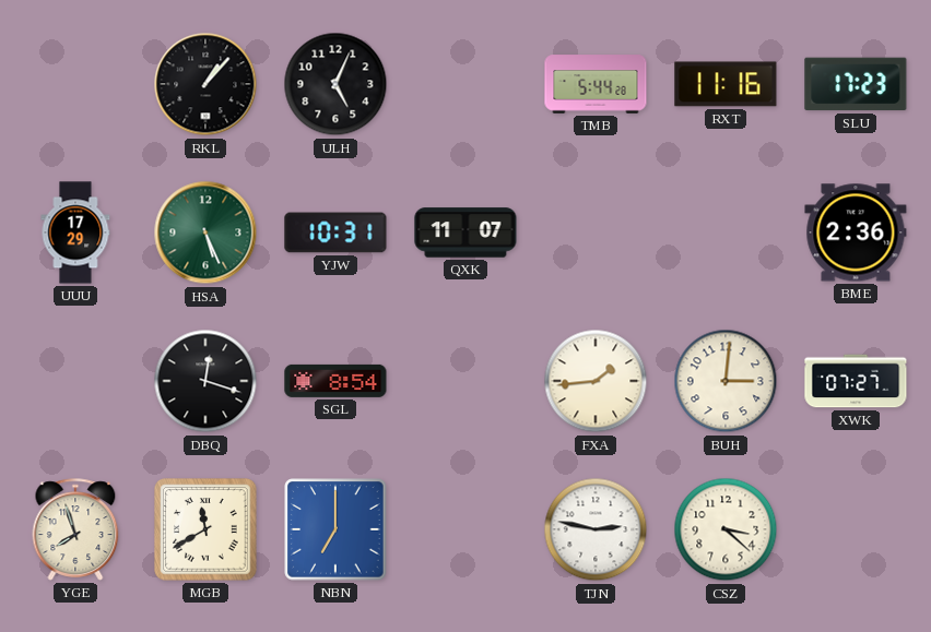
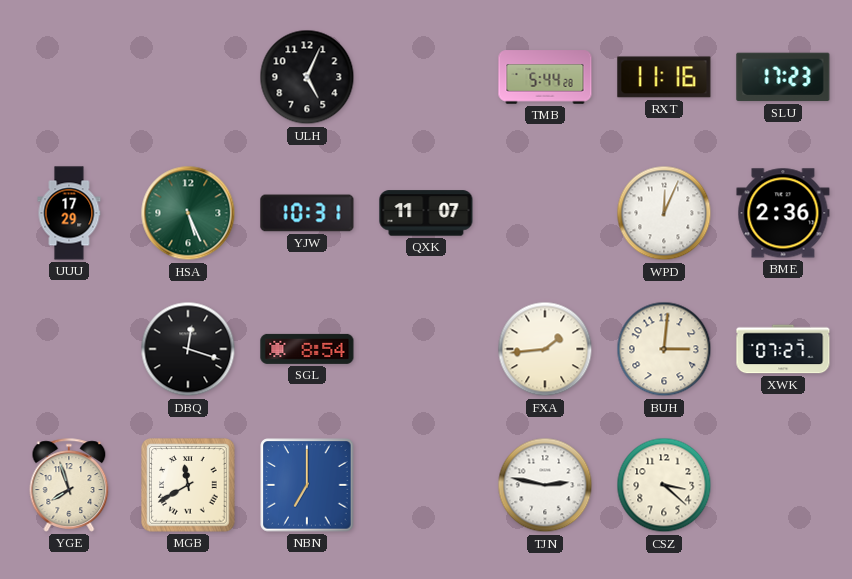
RKL: 1:07 -> none (205, 84)
WPD: none -> 12:04 (664, 213)
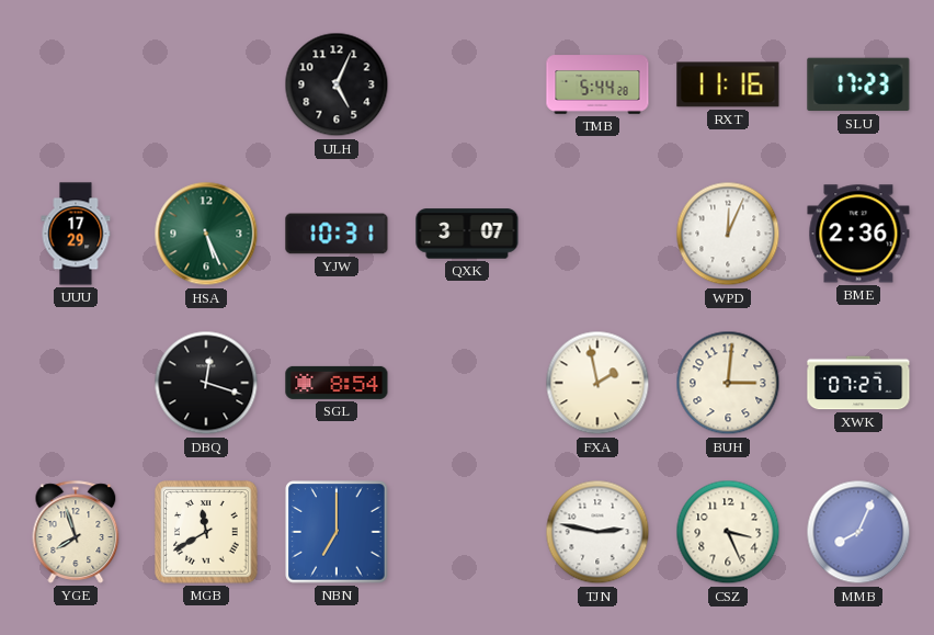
QXK: 11:07 -> 3:07 (467, 234)
FXA: 1:44 -> 1:58 (597, 383)
CSZ: 3:22 -> 3:26 (728, 532)
MMB: none -> 8:04 (858, 532)
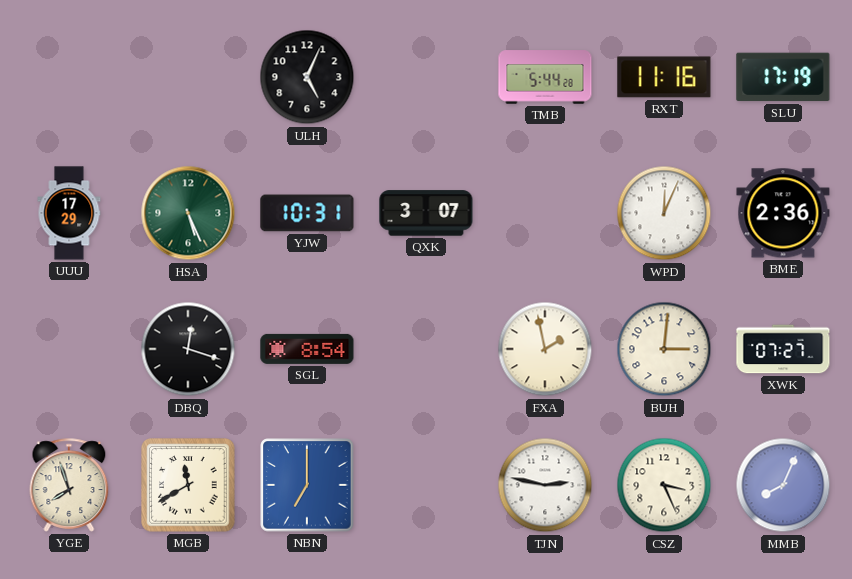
SLU: 17:23 -> 17:19 (783, 77)
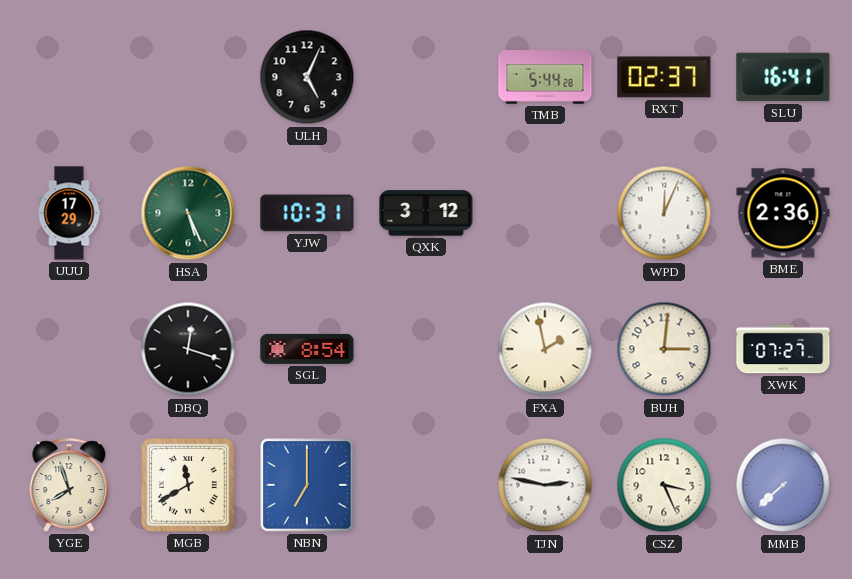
RXT: 11:16 -> 02:37 (664, 77)
SLU: 17:19 -> 16:41 (783, 77)
QXK: 3:07 -> 3:12 (426, 213)
MMB: 8:04 -> 7:38 (783, 485)
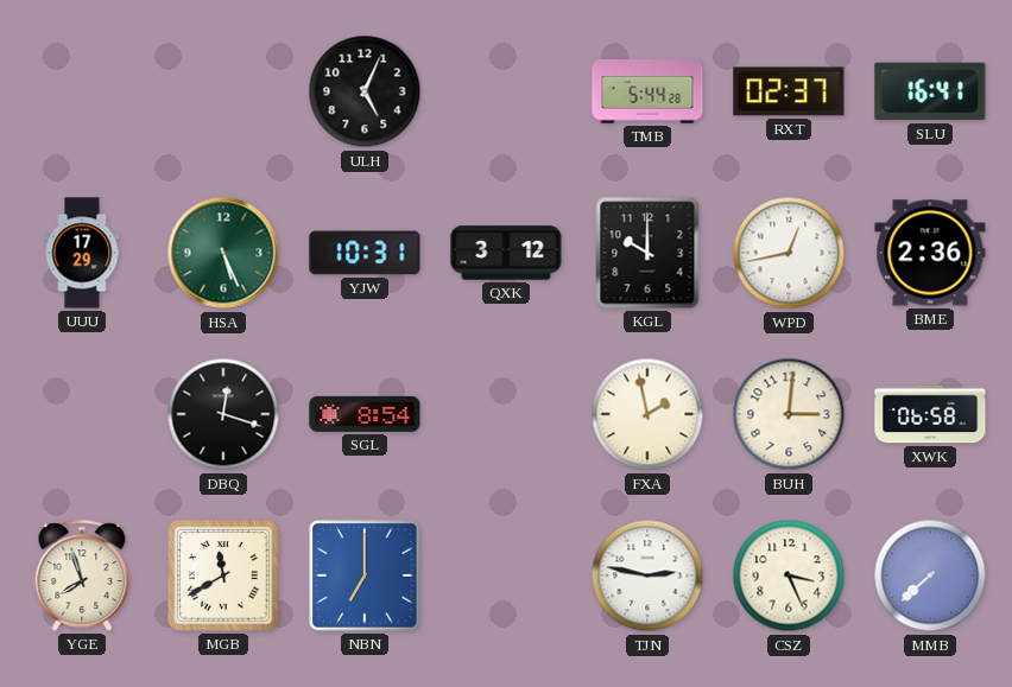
KGL: none -> 10:00 (647, 253)
WPD: 12:04 -> 12:43 (789, 253)
XWK: 07:27 -> 06:58 (930, 414)
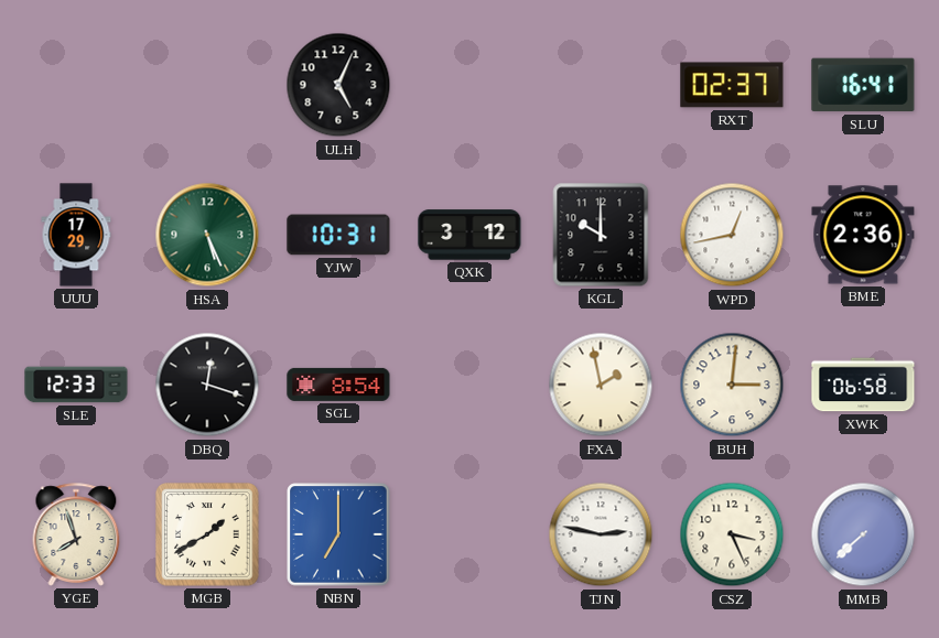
TMB: 5:44 -> none (647, 91)
SLE: none -> 12:33 (76, 385)
MGB: 11:40 -> 1:40 (207, 534)
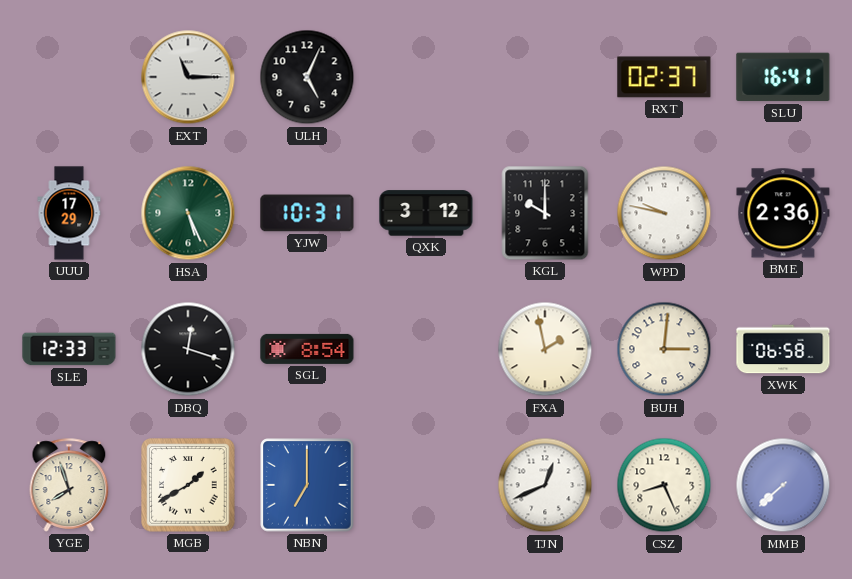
EXT: none -> 11:15 (188, 77)
WPD: 12:43 -> 9:47 (664, 213)
TJN: 2:47 -> 12:41 (545, 485)
CSZ: 3:26 -> 8:26 (664, 485)
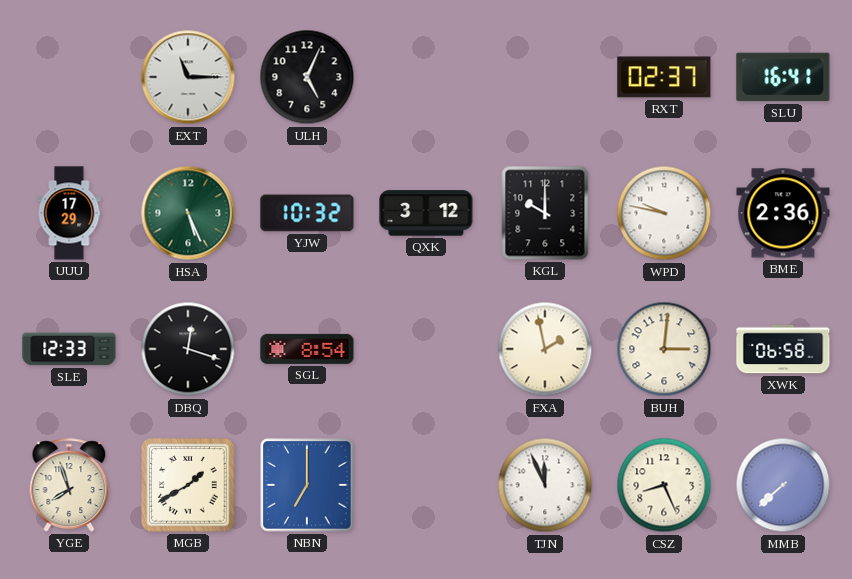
YJW: 10:31 -> 10:32 (307, 213)
TJN: 12:41 -> 11:56 (545, 485)
